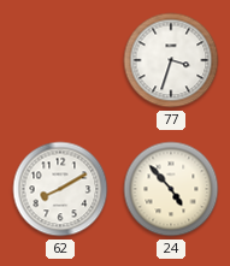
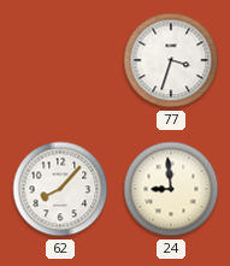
62: 8:10 -> 8:07 (60, 189)
24: 4:53 -> 8:59 (171, 189)
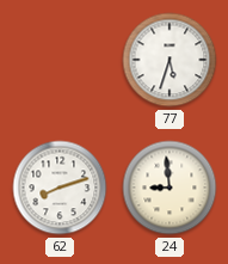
77: 3:33 -> 5:33 (170, 60)
62: 8:07 -> 8:12 (60, 188)
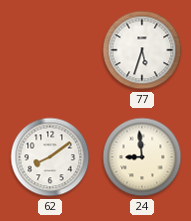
62: 8:12 -> 8:09 (50, 157)
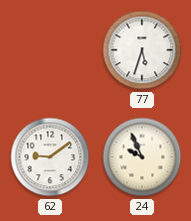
62: 8:09 -> 9:09 (50, 157)
24: 8:59 -> 9:56 (142, 157)
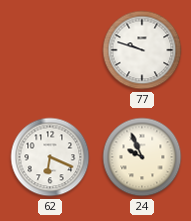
77: 5:33 -> 9:48 (142, 50)
62: 9:09 -> 6:19 (50, 157)
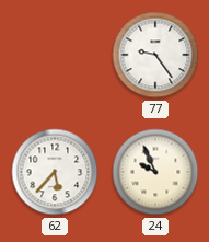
77: 9:48 -> 9:24 (155, 55)
62: 6:19 -> 5:37 (55, 172)
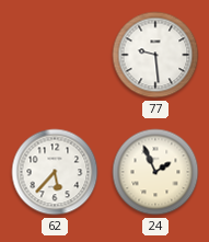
77: 9:24 -> 9:29 (155, 55)
24: 9:56 -> 1:56 (155, 172)
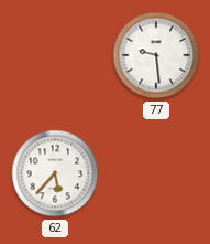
24: 1:56 -> none (155, 172)
